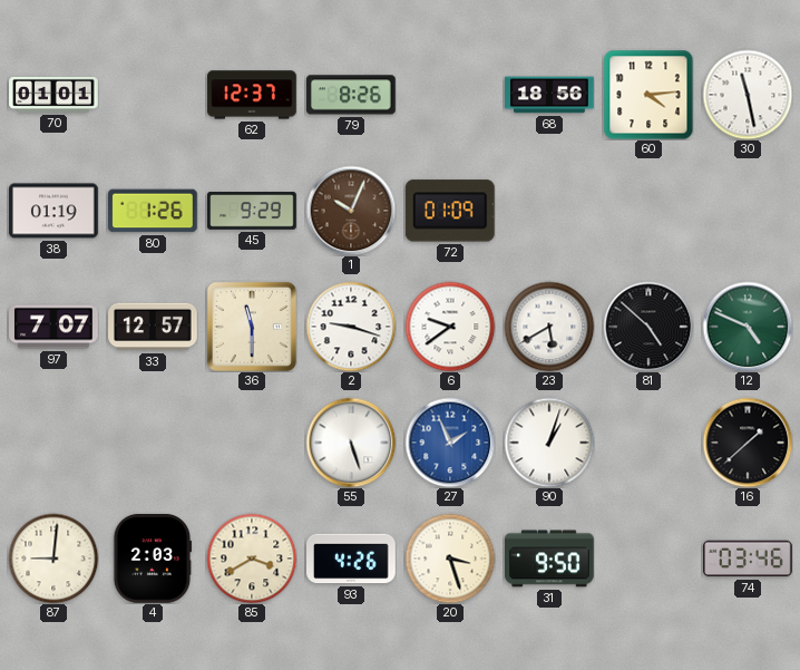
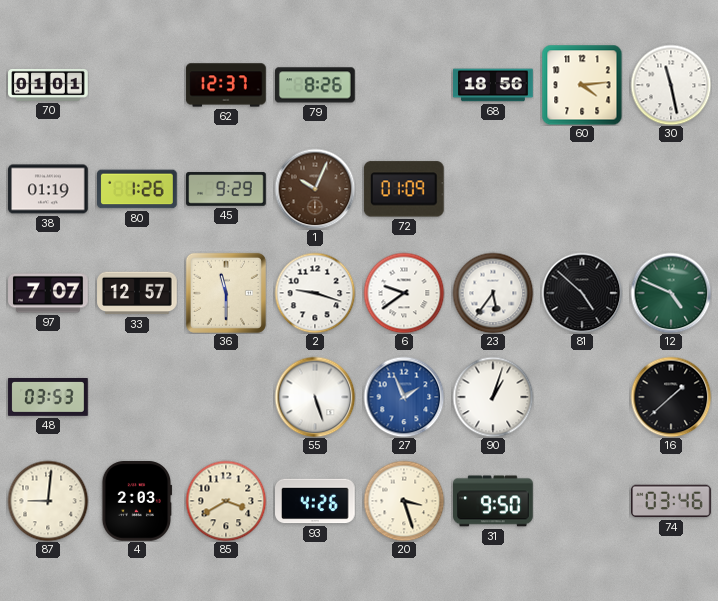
23: 5:40 -> 5:36 (493, 293)
48: none -> 03:53 (48, 398)
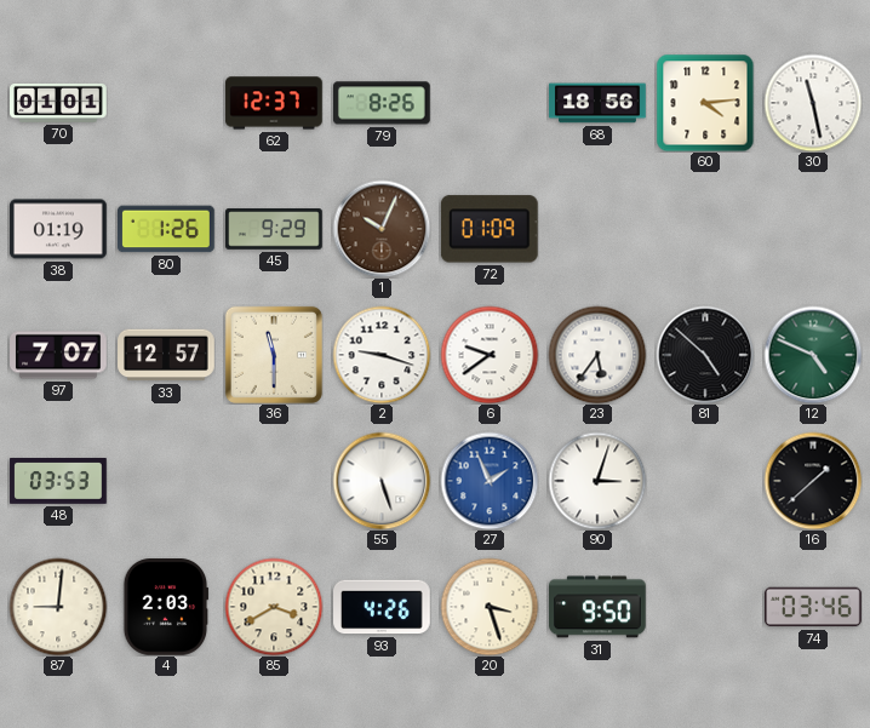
90: 1:03 -> 3:03 (597, 481)
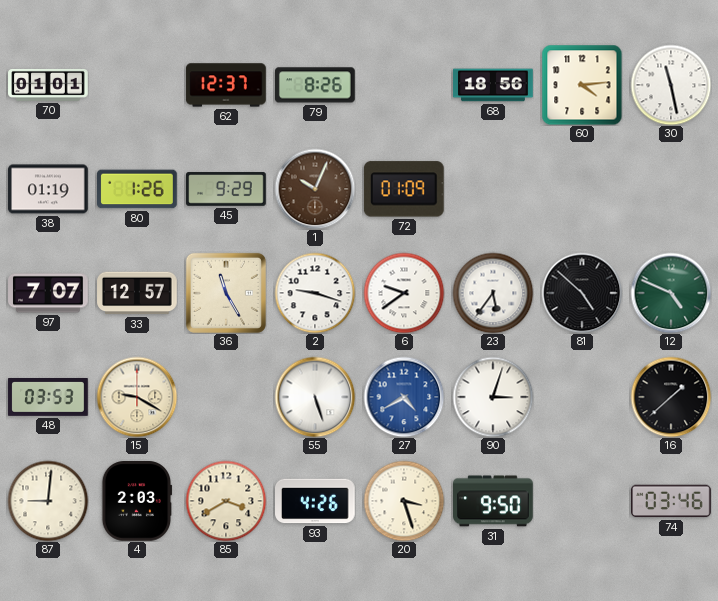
36: 11:30 -> 11:25 (226, 293)
15: none -> 9:20 (137, 397)
27: 1:56 -> 4:40 (404, 397)
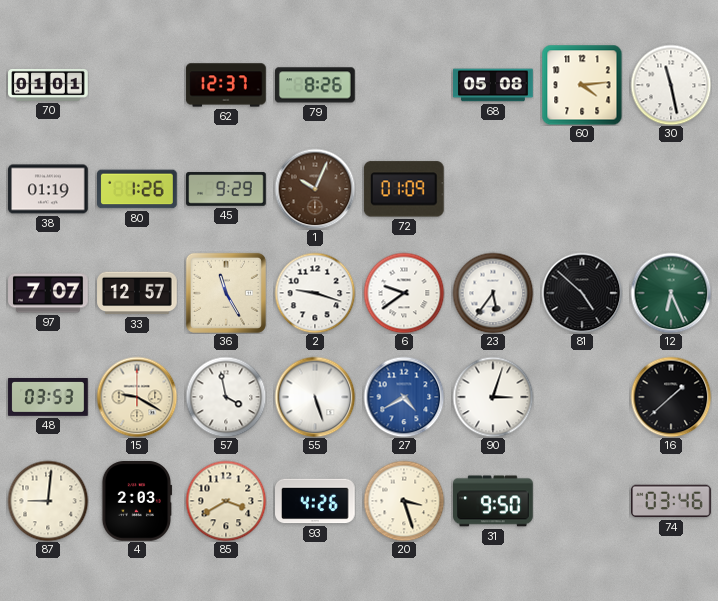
68: 18:56 -> 05:08 (493, 85)
12: 4:49 -> 6:26 (671, 293)
57: none -> 3:58 (226, 397)
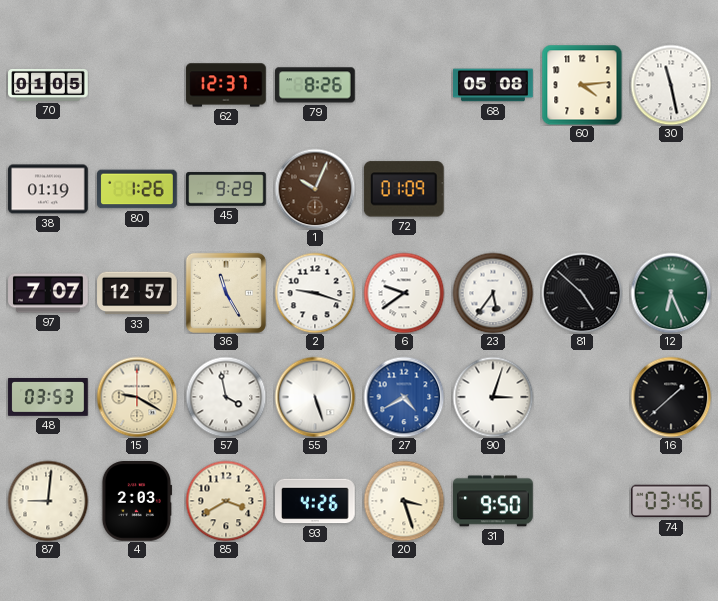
70: 01:01 -> 01:05 (48, 85)
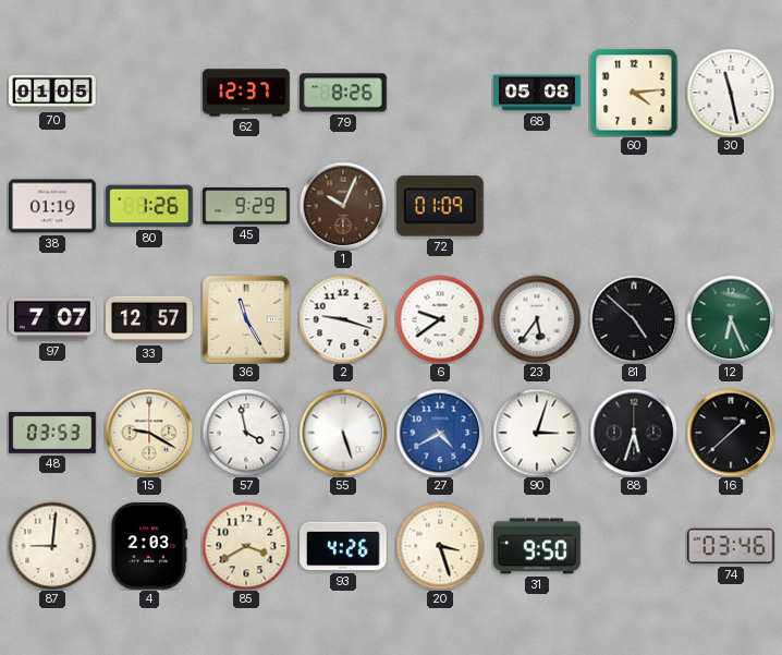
88: none -> 5:33 (634, 433)
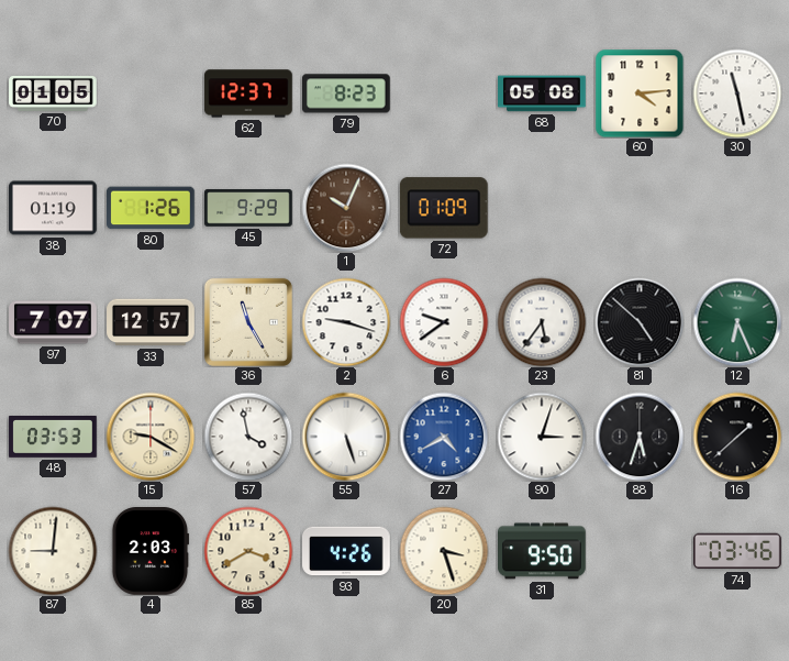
79: 8:26 -> 8:23 (347, 93)
